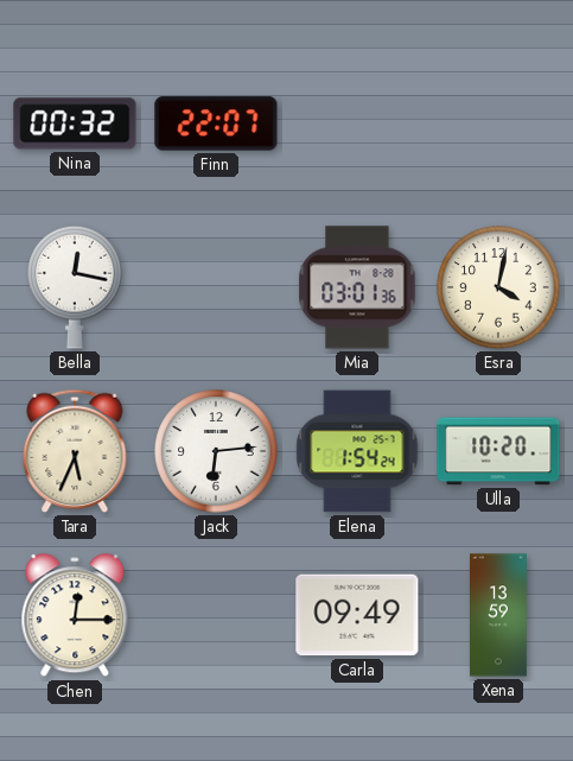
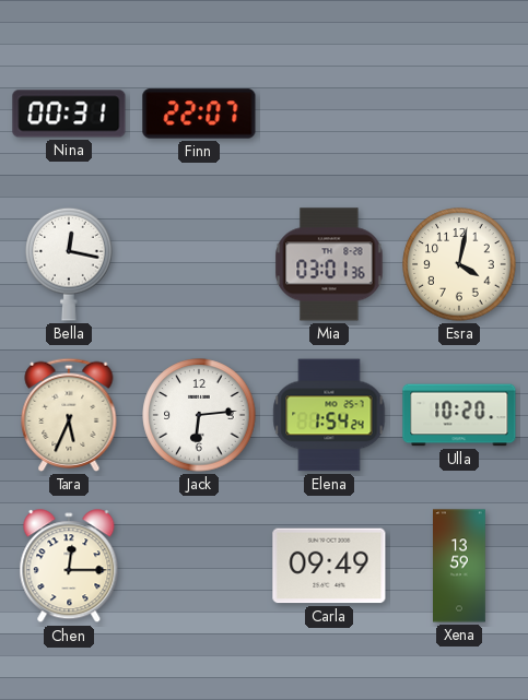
Nina: 00:32 -> 00:31 (69, 114)
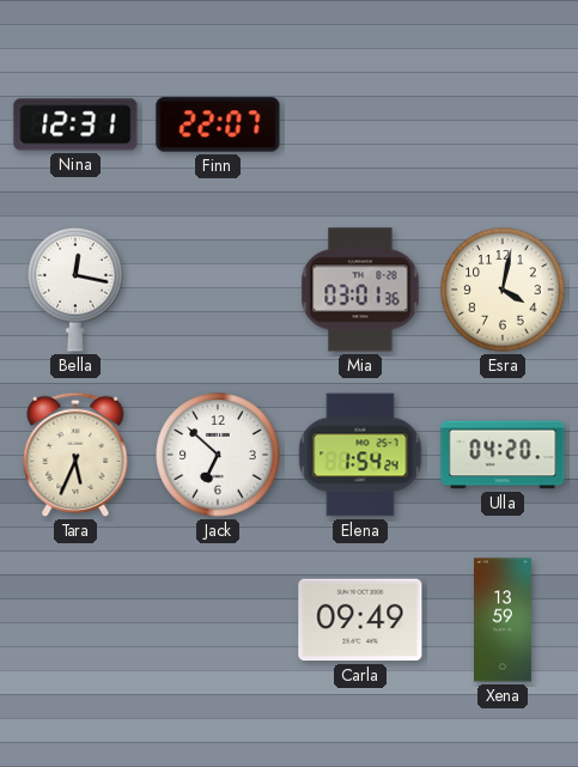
Nina: 00:31 -> 12:31 (75, 124)
Jack: 6:14 -> 6:52 (218, 455)
Ulla: 10:20 -> 04:20 (503, 455)
Chen: 12:15 -> none (69, 567)
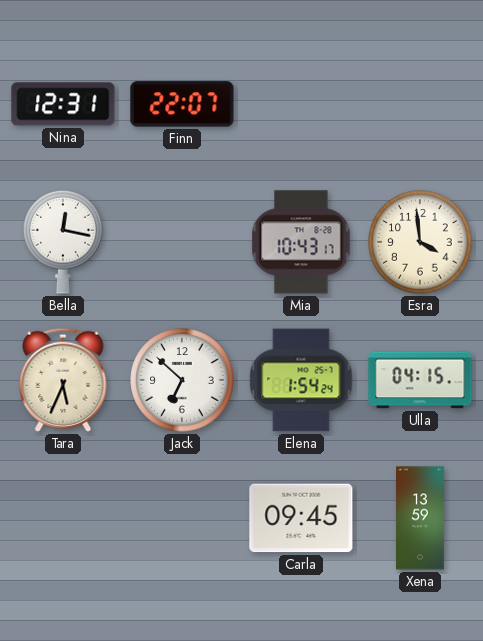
Mia: 03:01 -> 10:43 (301, 242)
Esra: 4:02 -> 3:59 (420, 242)
Ulla: 04:20 -> 04:15 (420, 380)
Carla: 09:49 -> 09:45 (301, 518)
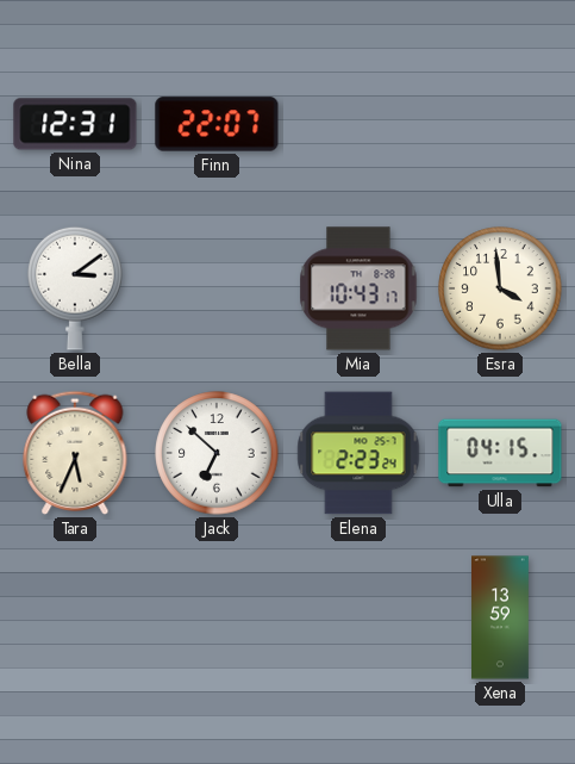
Bella: 12:17 -> 3:09 (75, 288)
Elena: 1:54 -> 2:23 (358, 453)
Carla: 09:45 -> none (301, 518)
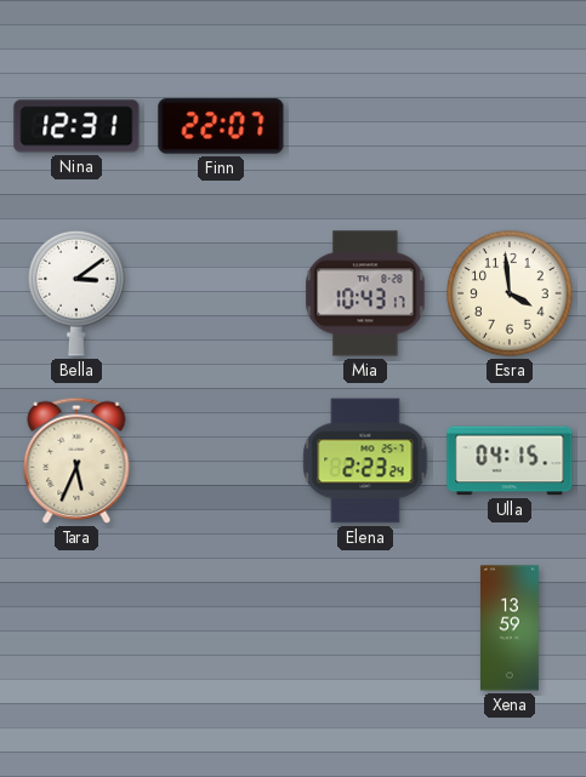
Jack: 6:52 -> none (217, 453)
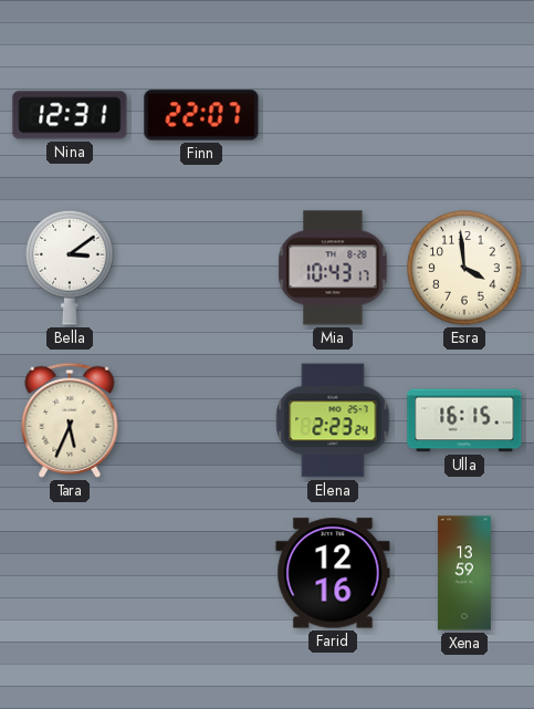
Ulla: 04:15 -> 16:15 (464, 420)
Farid: none -> 12:16 (333, 573)
